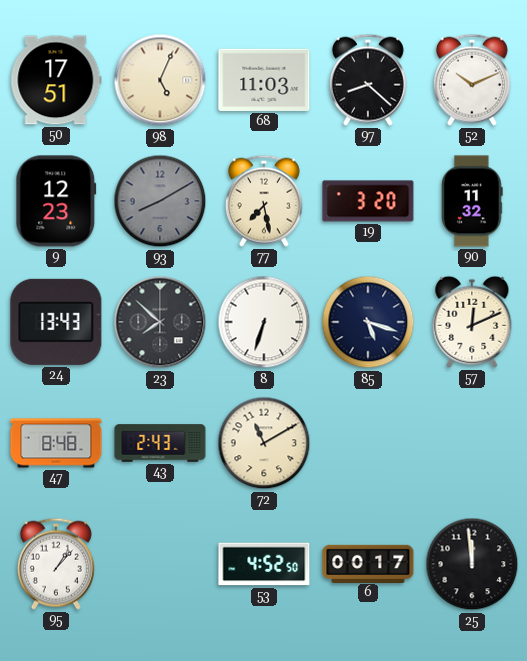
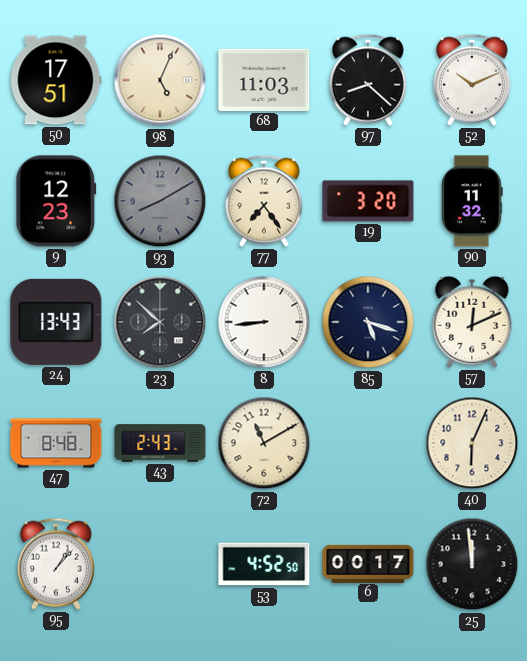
77: 7:28 -> 7:24 (264, 201)
8: 6:33 -> 8:44 (264, 322)
40: none -> 6:04 (472, 443)
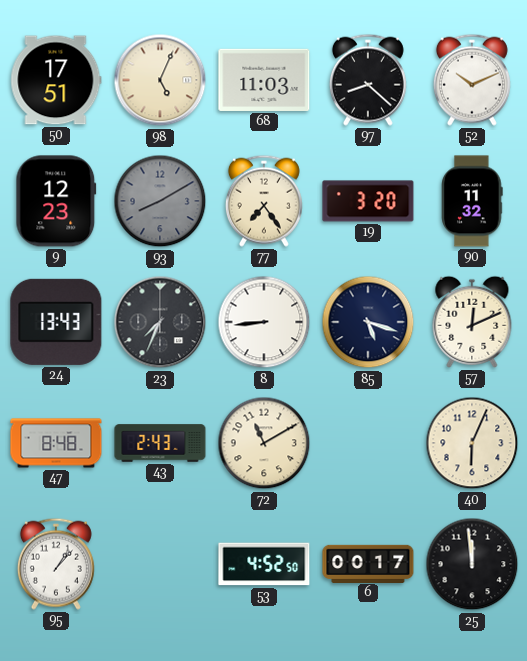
23: 7:52 -> 7:34 (160, 322)
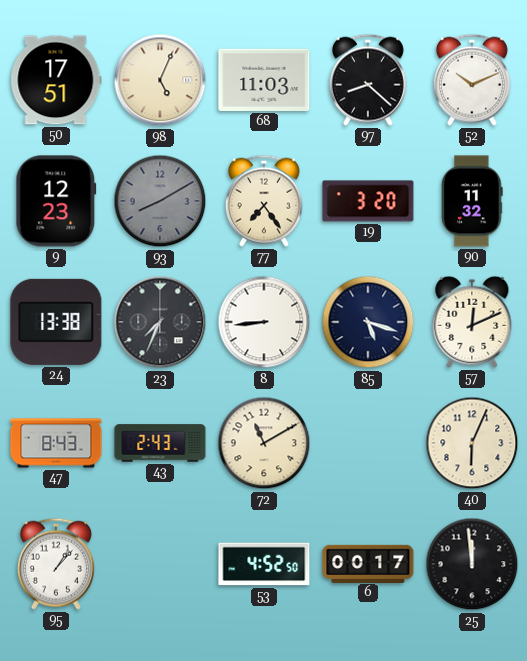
24: 13:43 -> 13:38 (56, 322)
47: 8:48 -> 8:43 (56, 443)
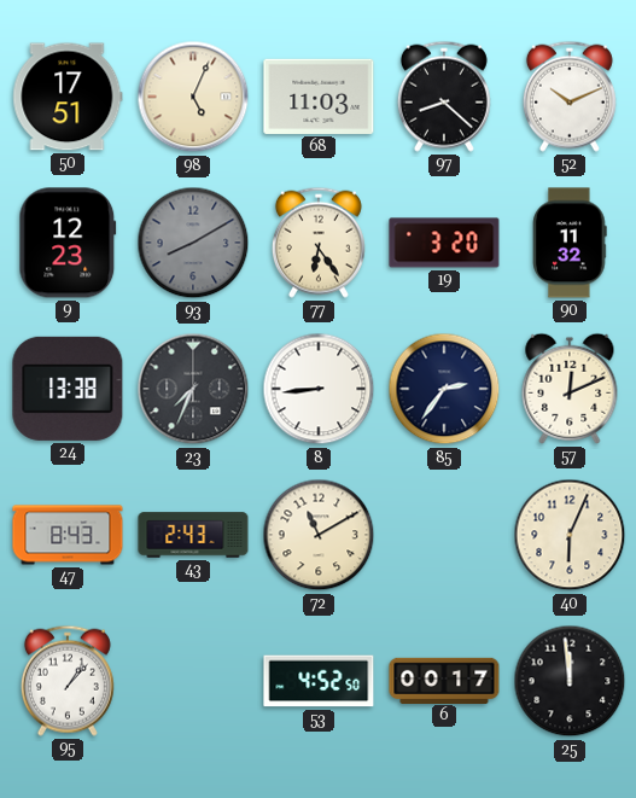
77: 7:24 -> 6:24 (319, 243)
85: 5:18 -> 2:36 (444, 389)
